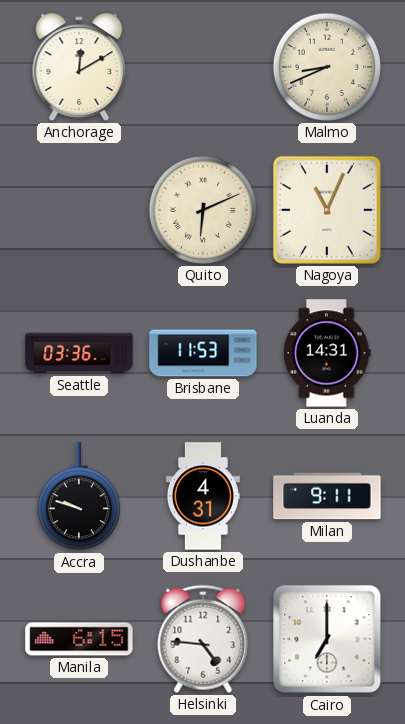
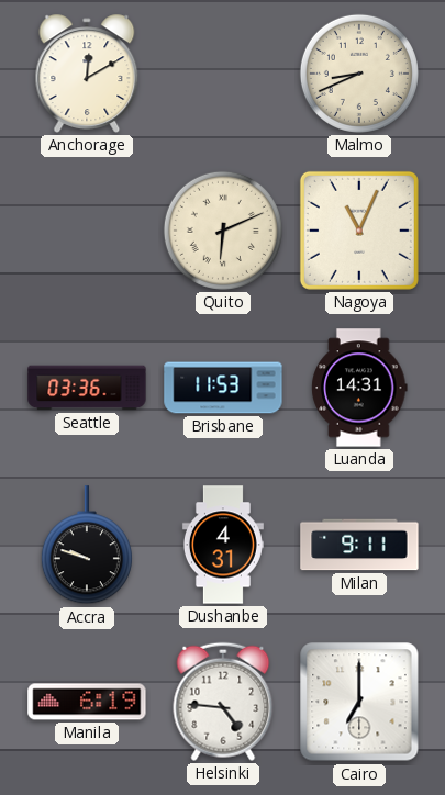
Manila: 6:15 -> 6:19 (87, 702)
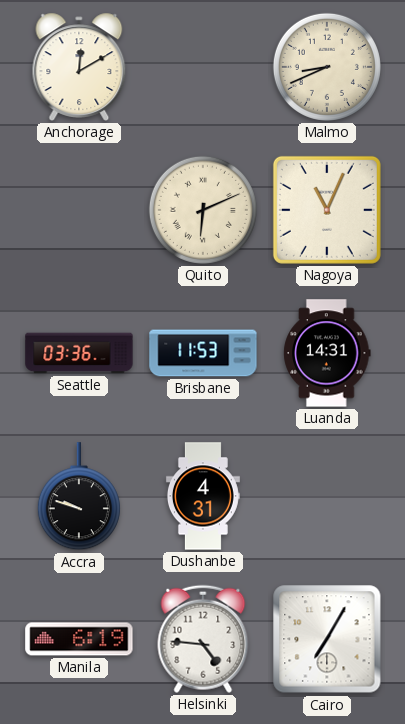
Milan: 9:11 -> none (359, 545)
Cairo: 7:00 -> 7:05 (327, 639)
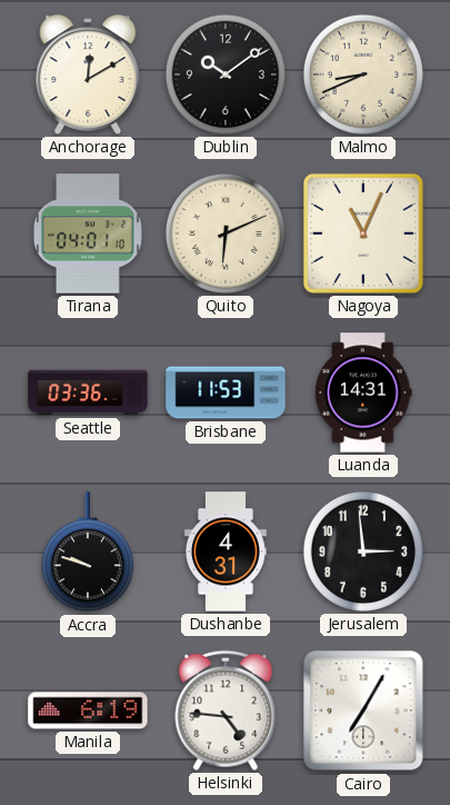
Dublin: none -> 10:09 (226, 74)
Tirana: none -> 04:01 (88, 233)
Jerusalem: none -> 2:59 (363, 551)
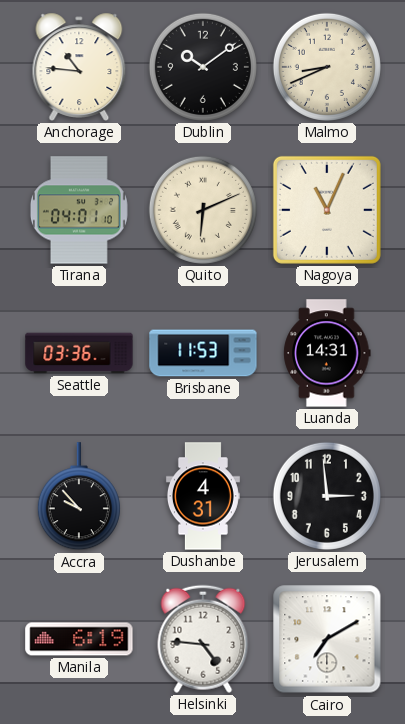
Anchorage: 12:10 -> 10:46 (79, 67)
Accra: 9:48 -> 9:53 (79, 497)
Cairo: 7:05 -> 7:10 (327, 639)
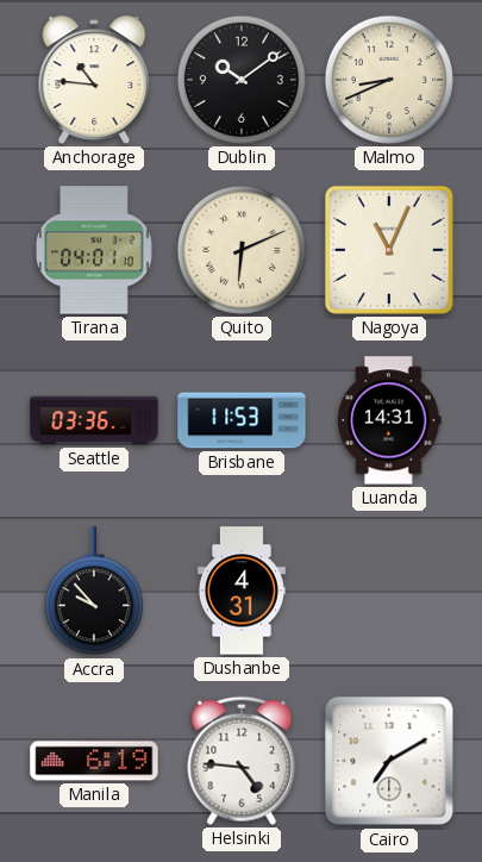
Jerusalem: 2:59 -> none (327, 496)
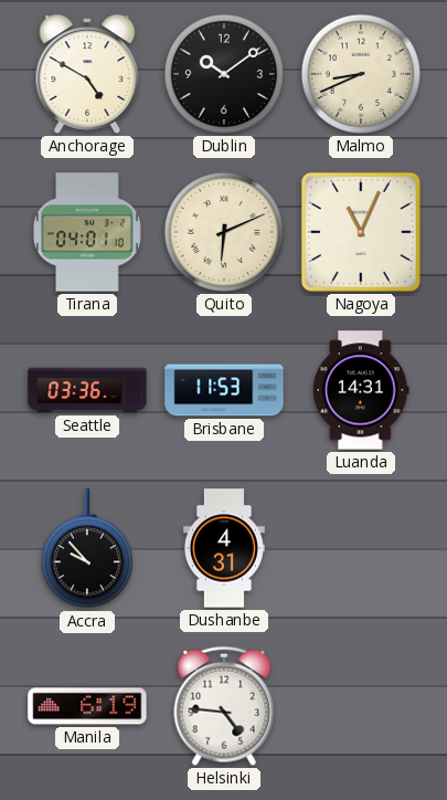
Anchorage: 10:46 -> 4:50 (87, 74)
Cairo: 7:10 -> none (389, 761)
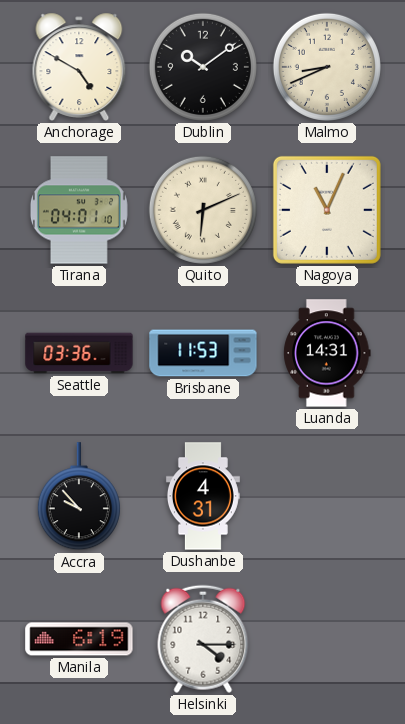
Helsinki: 4:46 -> 4:15 (203, 639)
